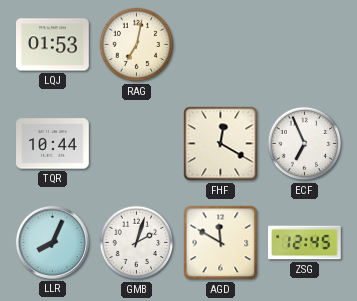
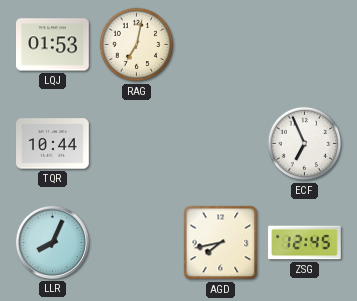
FHF: 12:20 -> none (221, 144)
GMB: 2:03 -> none (137, 243)
AGD: 11:50 -> 7:43 (221, 243)
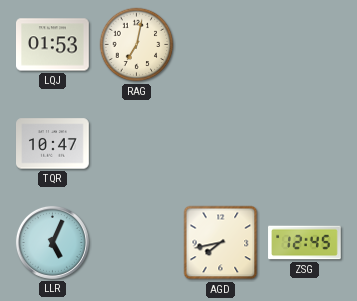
TQR: 10:44 -> 10:47 (53, 144)
ECF: 6:56 -> none (305, 144)
LLR: 8:04 -> 5:04 (52, 242)
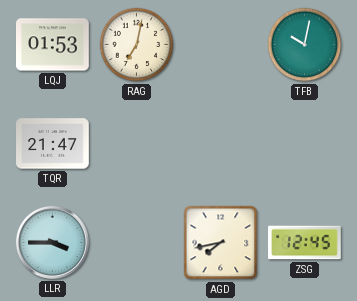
TFB: none -> 10:02 (305, 45)
TQR: 10:47 -> 21:47 (53, 144)
LLR: 5:04 -> 3:45 (52, 242)
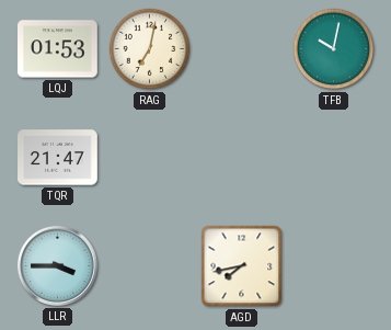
ZSG: 12:45 -> none (305, 243)
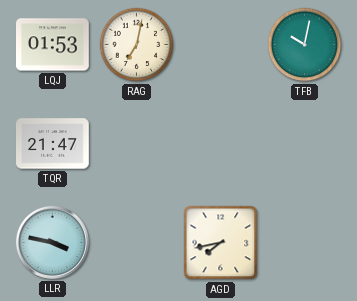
LLR: 3:45 -> 3:47 (52, 242)
